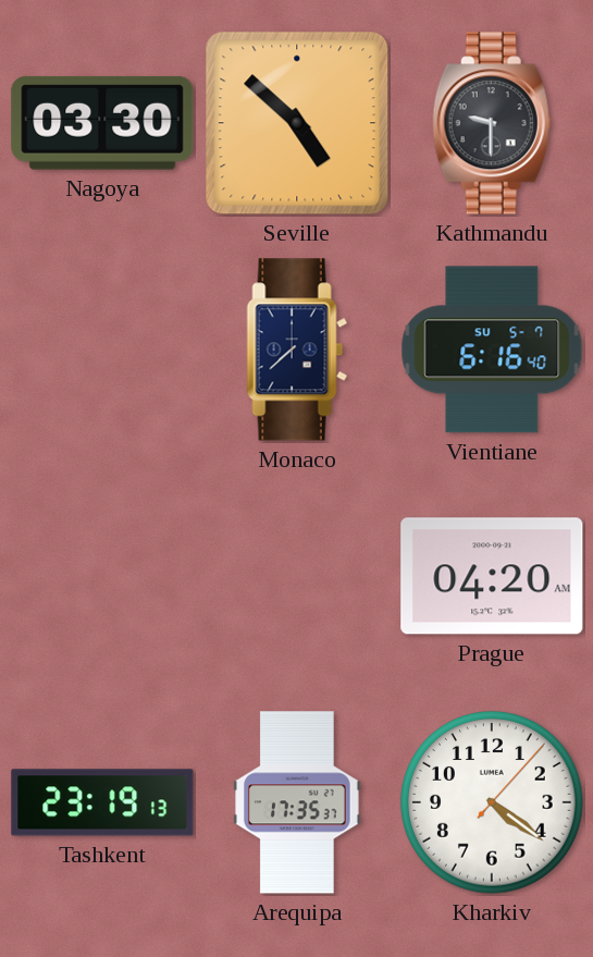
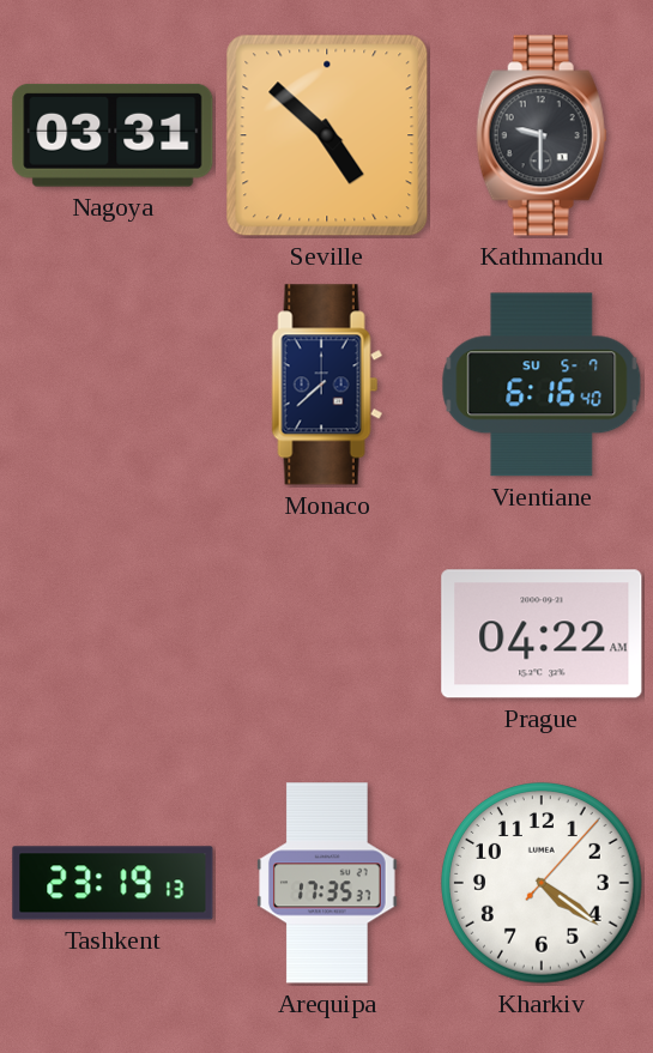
Nagoya: 03:30 -> 03:31 (113, 135)
Prague: 04:20 -> 04:22 (542, 634)
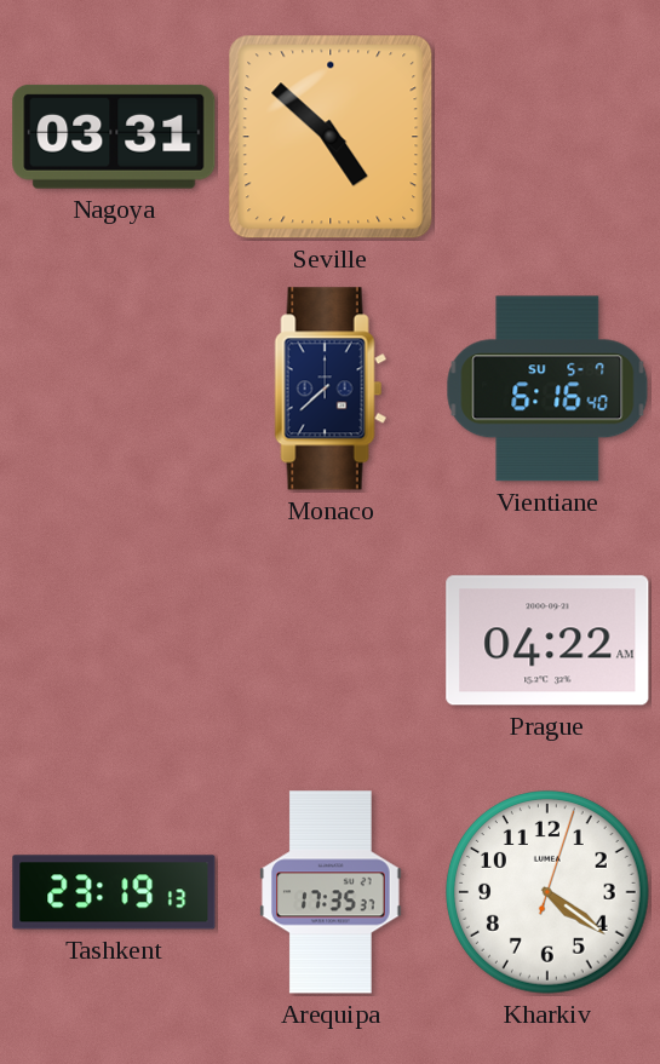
Kathmandu: 9:30 -> none (542, 135)
Kharkiv: 4:21:07 -> 4:21:03 (547, 892)
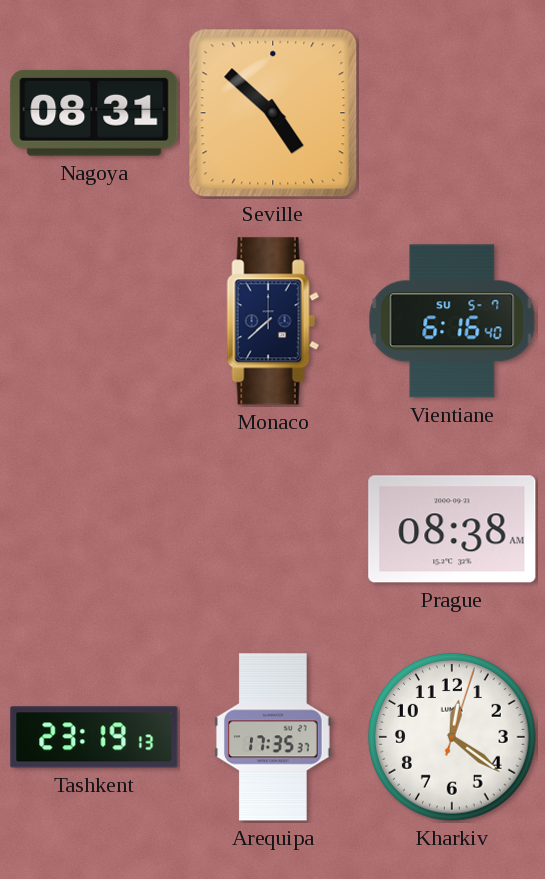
Nagoya: 03:31 -> 08:31 (94, 113)
Prague: 04:22 -> 08:38 (452, 529)
Kharkiv: 4:21 -> 12:21 (452, 737)
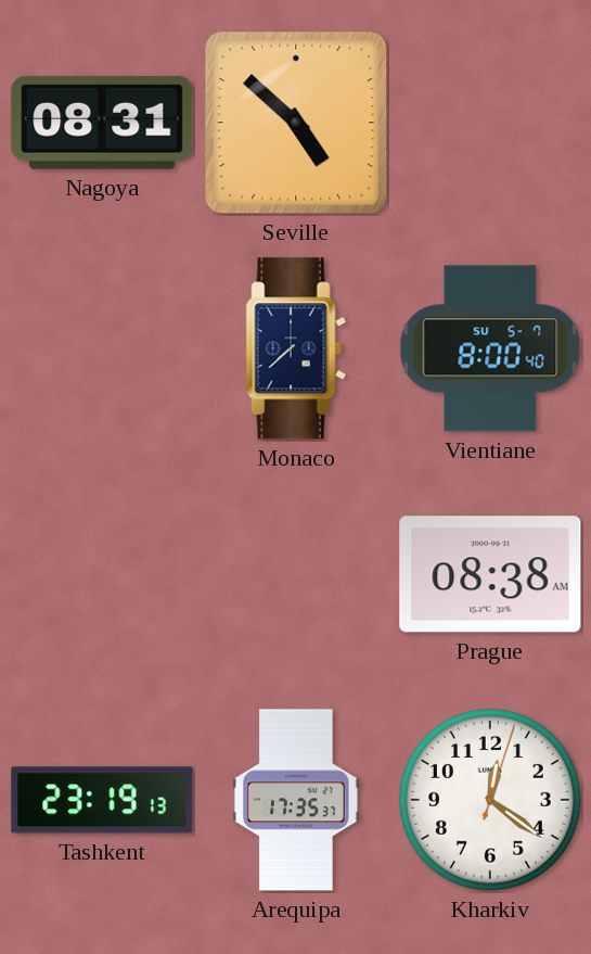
Vientiane: 6:16 -> 8:00 (490, 348)
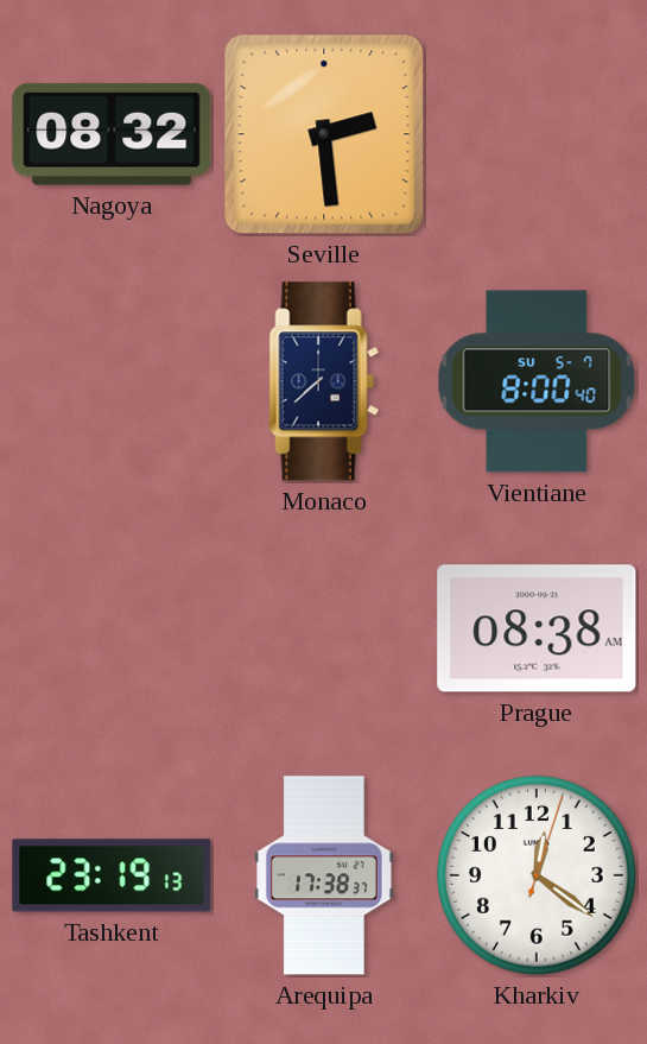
Nagoya: 08:31 -> 08:32 (112, 134)
Seville: 4:52 -> 2:29 (324, 134)
Arequipa: 17:35 -> 17:38 (325, 875)
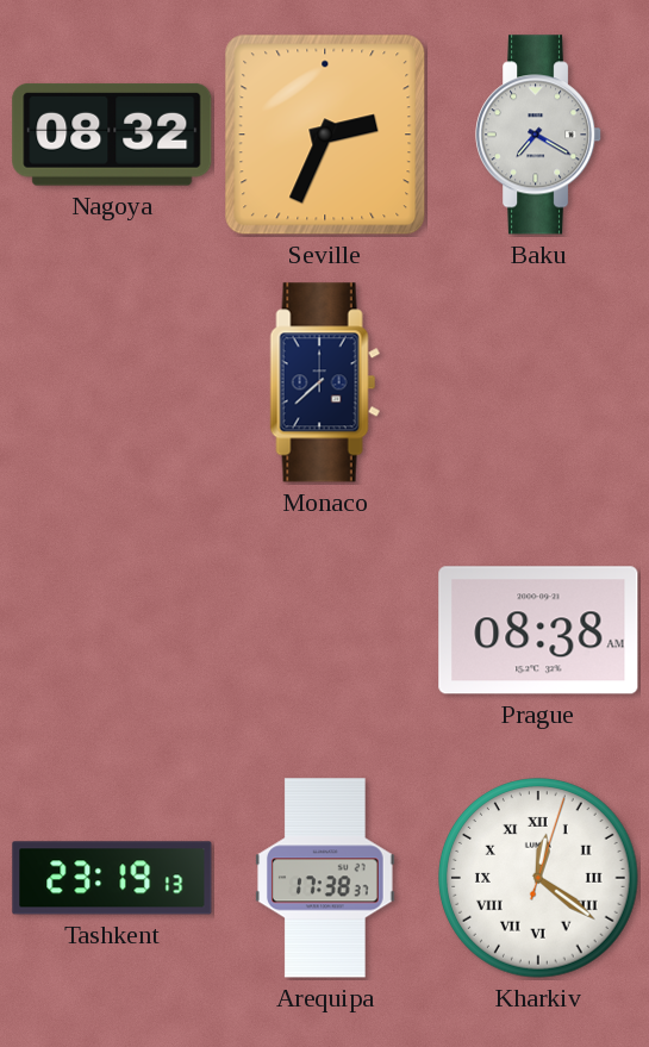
Seville: 2:29 -> 2:34 (325, 135)
Baku: none -> 7:20 (539, 135)
Vientiane: 8:00 -> none (537, 381)
Kharkiv numerals: Arabic -> Roman (538, 878)
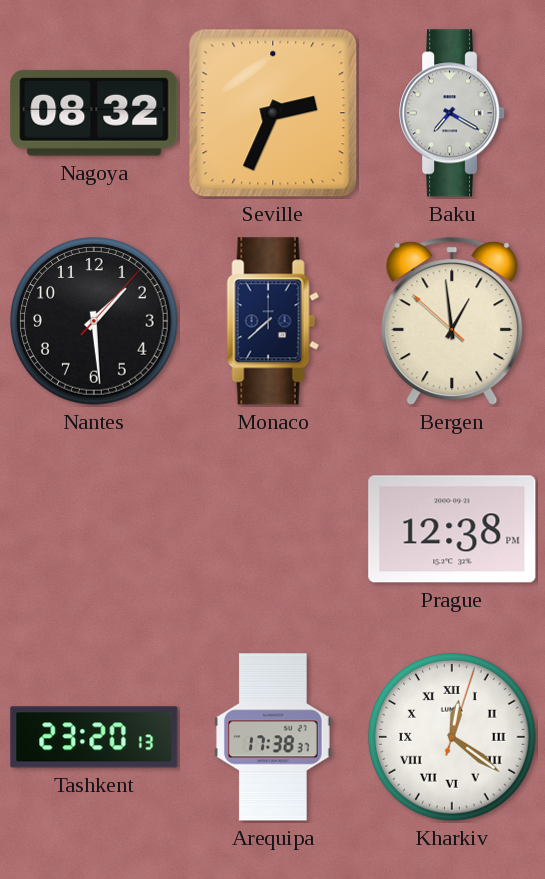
Nantes: none -> 1:29 (94, 321)
Bergen: none -> 12:58 (452, 322)
Prague: 08:38 -> 12:38 (452, 529)
Tashkent: 23:19 -> 23:20 (94, 737)
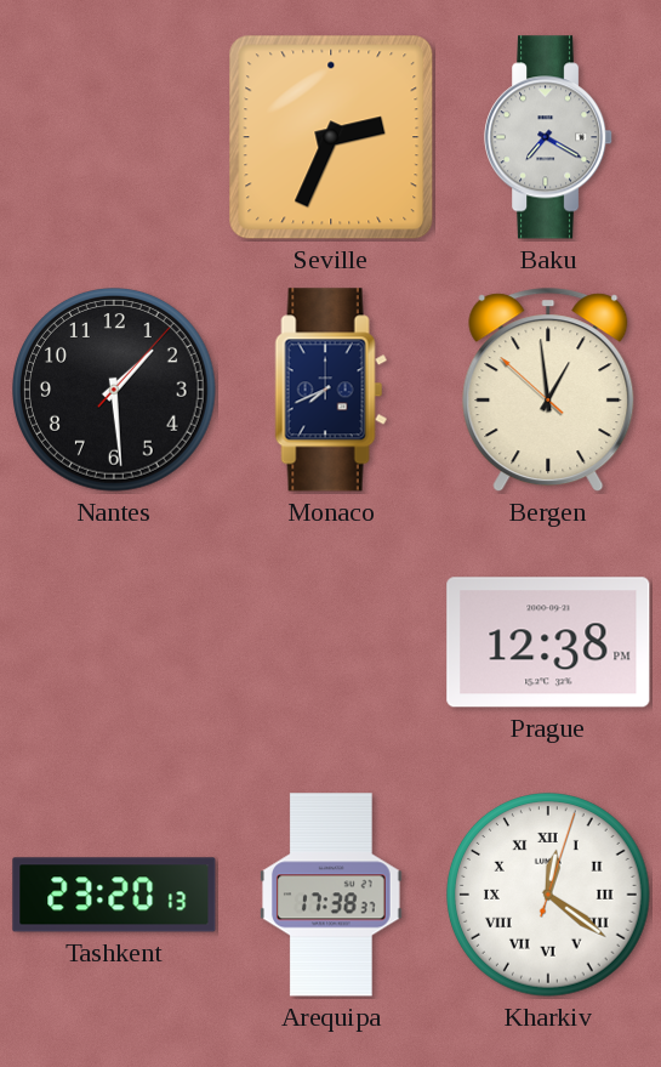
Nagoya: 08:32 -> none (94, 113)
Monaco: 7:38 -> 7:41 (331, 390)
